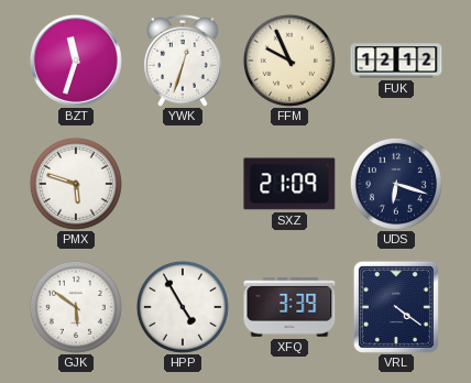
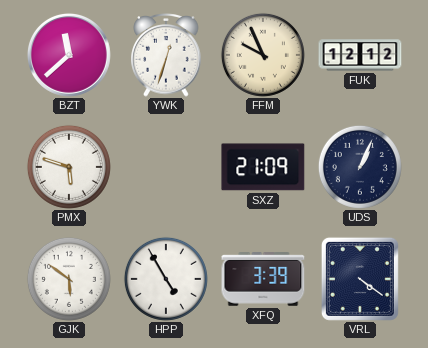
BZT: 11:33 -> 11:38 (69, 55)
UDS: 6:18 -> 1:04 (360, 167)
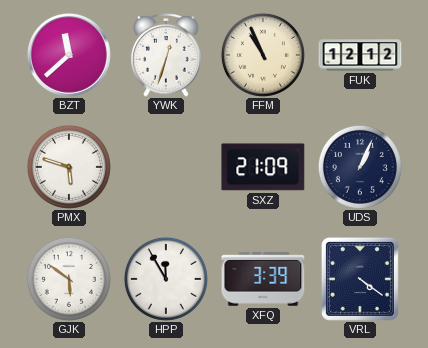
FFM: 9:56 -> 10:56 (263, 55)
HPP: 4:55 -> 11:55 (166, 279)
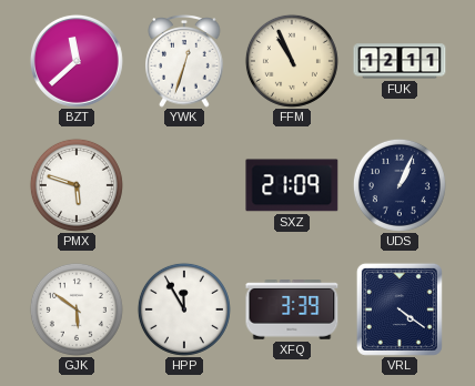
FUK: 12:12 -> 12:11 (400, 61)
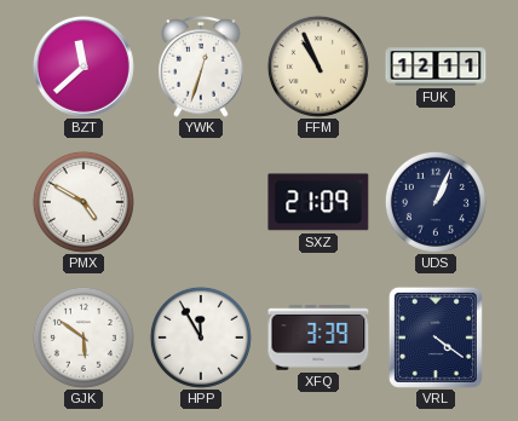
PMX: 5:48 -> 4:50 (84, 202)
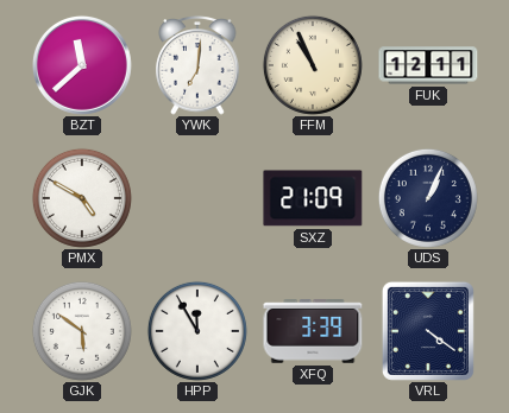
YWK: 12:33 -> 7:01 (197, 65)
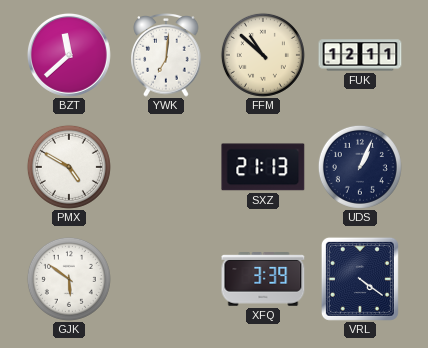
FFM: 10:56 -> 10:52 (263, 55)
SXZ: 21:09 -> 21:13 (263, 167)
HPP: 11:55 -> none (197, 331)
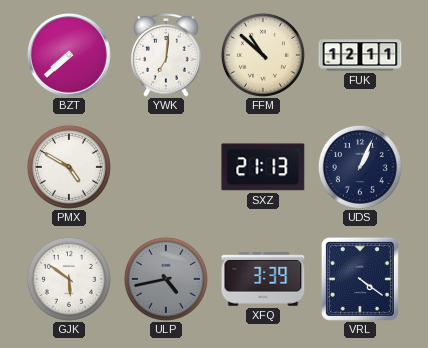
BZT: 11:38 -> 7:38 (69, 55)
ULP: none -> 4:43 (166, 279)
